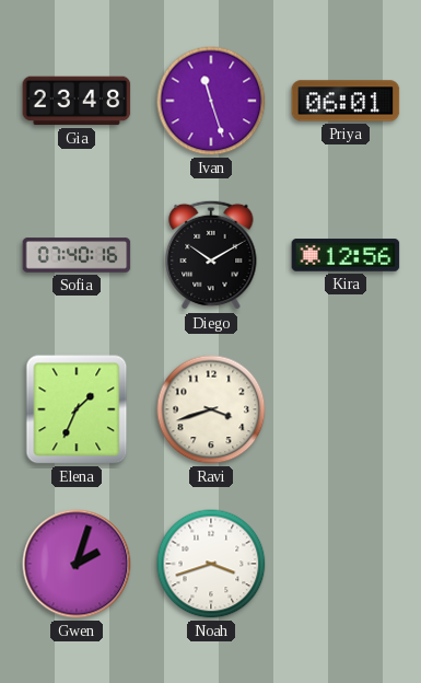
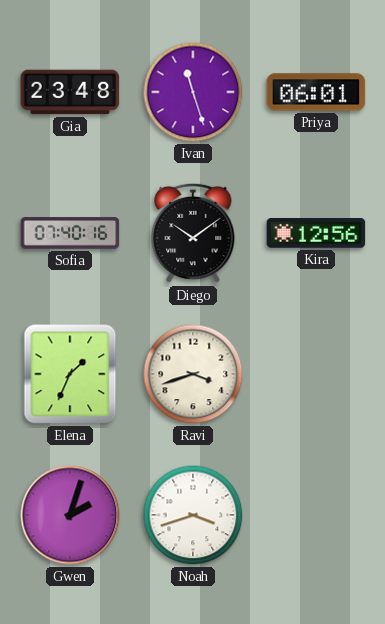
Diego: 10:10 -> 10:09 (193, 233)
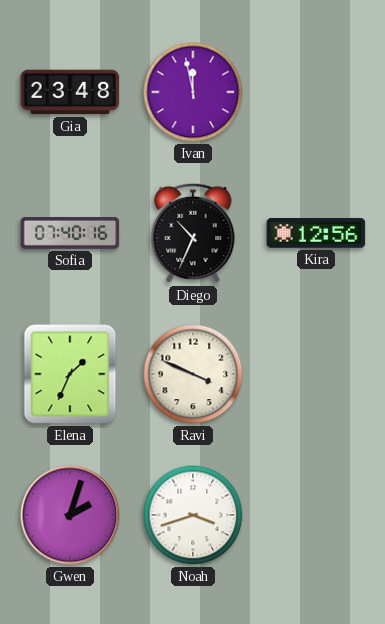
Ivan: 11:27 -> 11:58 (193, 92)
Priya: 06:01 -> none (316, 92)
Diego: 10:09 -> 10:34 (193, 233)
Ravi: 3:42 -> 3:49 (193, 374)
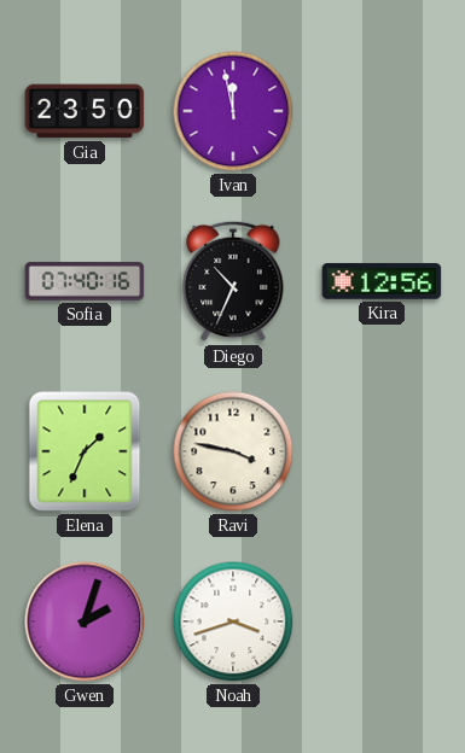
Gia: 23:48 -> 23:50 (85, 111)
Ravi: 3:49 -> 3:47 (233, 451)
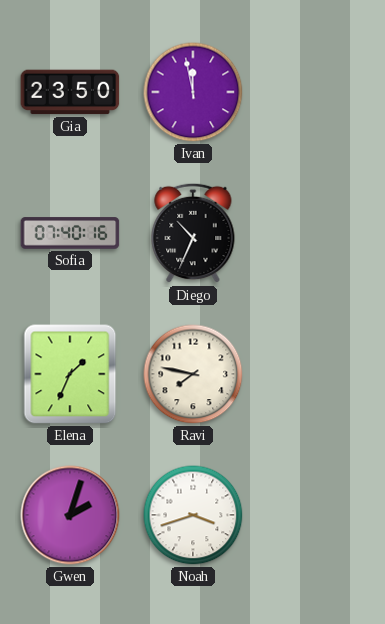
Kira: 12:56 -> none (382, 281)
Ravi: 3:47 -> 7:47 (193, 374)
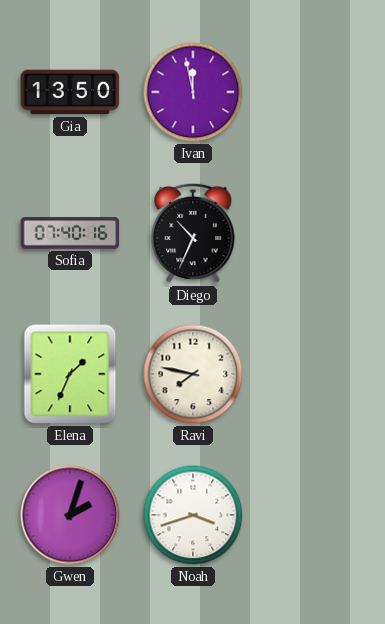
Gia: 23:50 -> 13:50 (70, 92)
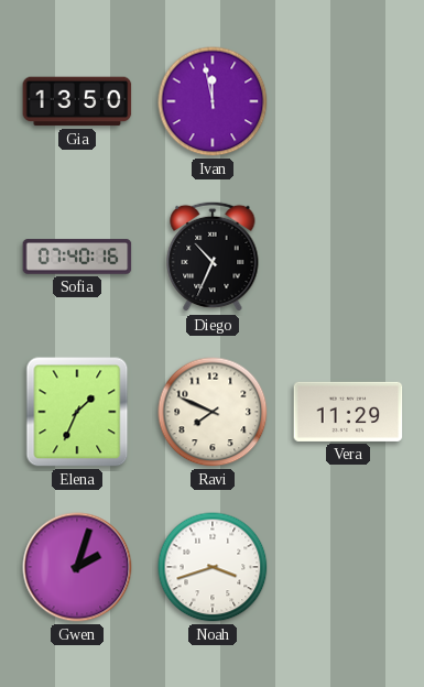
Ravi: 7:47 -> 7:49 (213, 412)
Vera: none -> 11:29 (348, 412)
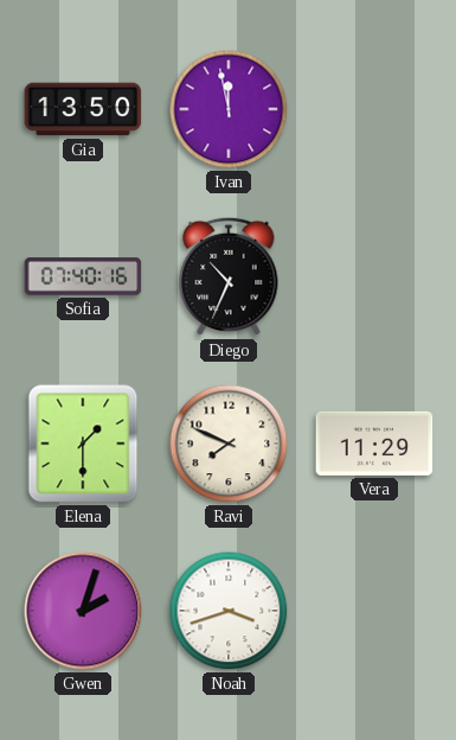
Elena: 1:34 -> 1:30 (83, 444)
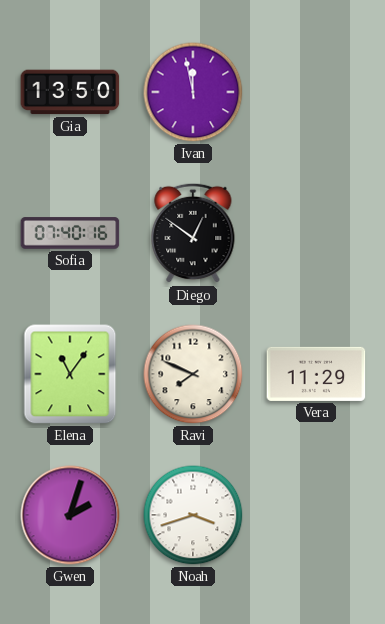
Diego: 10:34 -> 12:51 (193, 233)
Elena: 1:30 -> 11:06 (70, 374)
